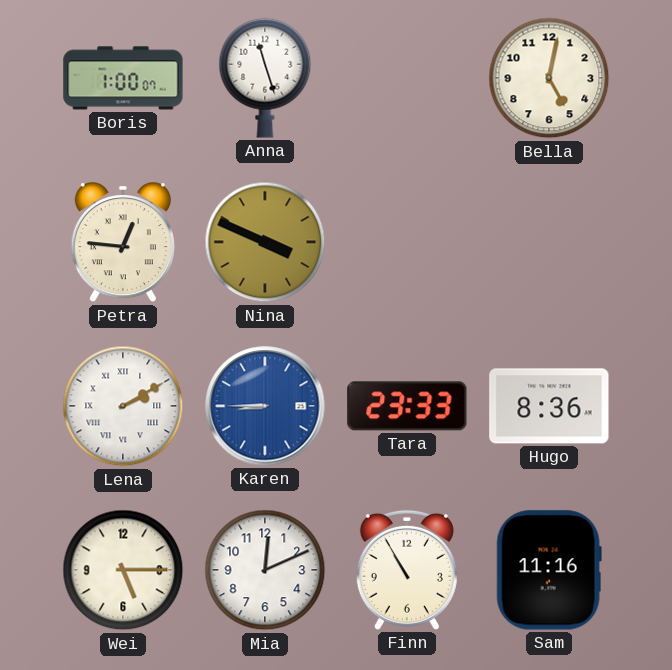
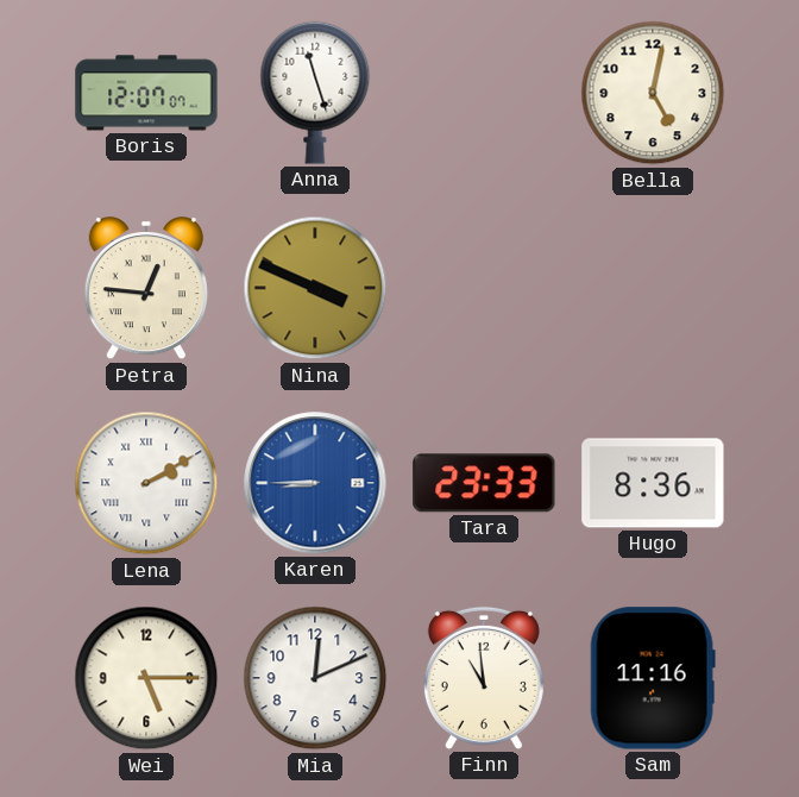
Boris: 1:00 -> 12:07 (146, 93)
Finn: 10:55 -> 10:59 (484, 678)
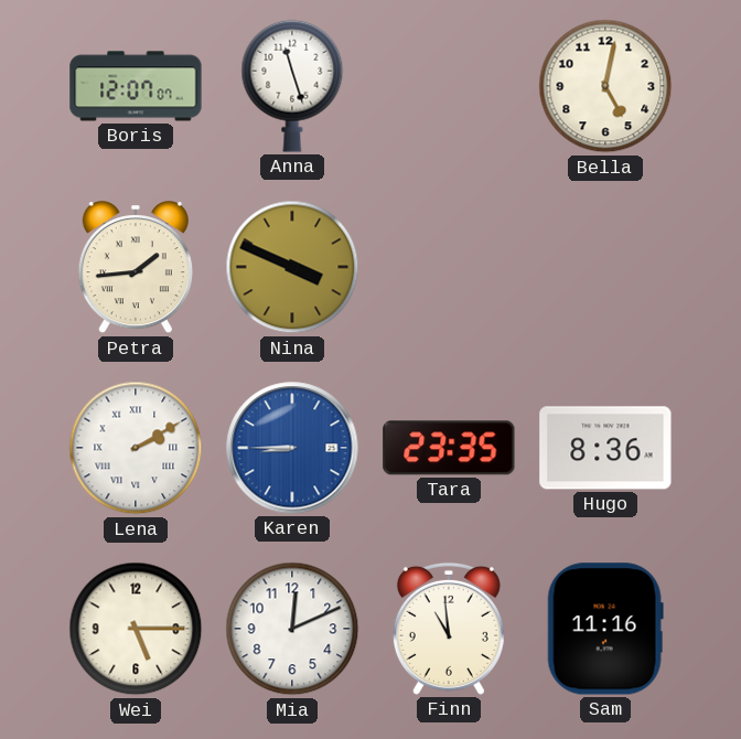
Petra: 12:46 -> 1:44 (136, 268)
Tara: 23:33 -> 23:35 (449, 448)
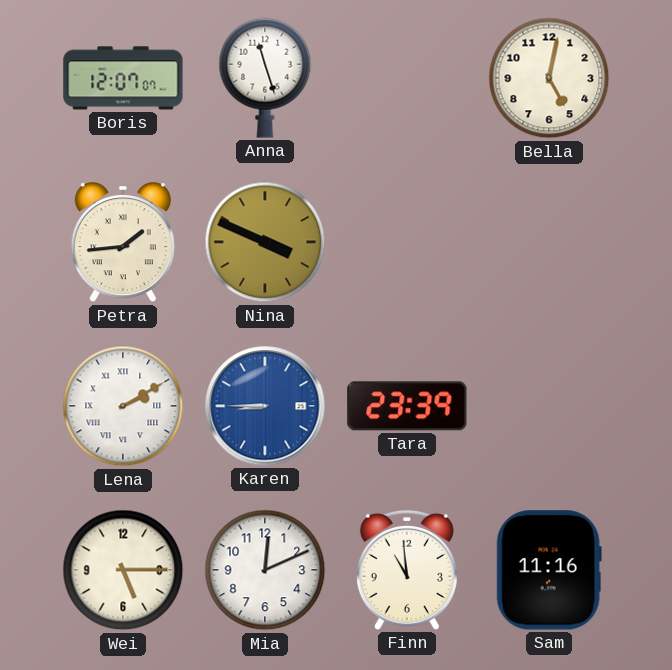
Tara: 23:35 -> 23:39 (407, 406)
Hugo: 8:36 -> none (605, 448)
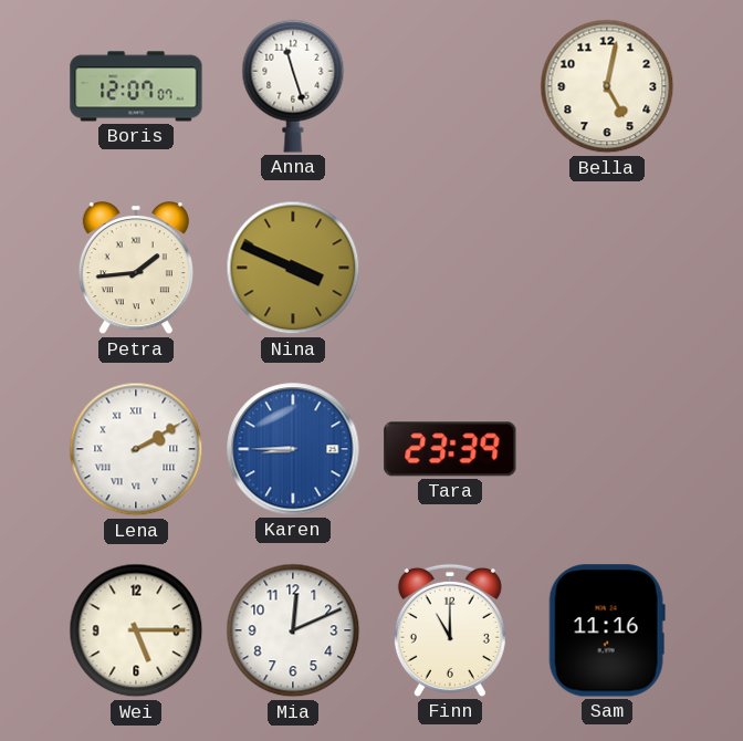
Finn: 10:59 -> 11:00 (450, 630)
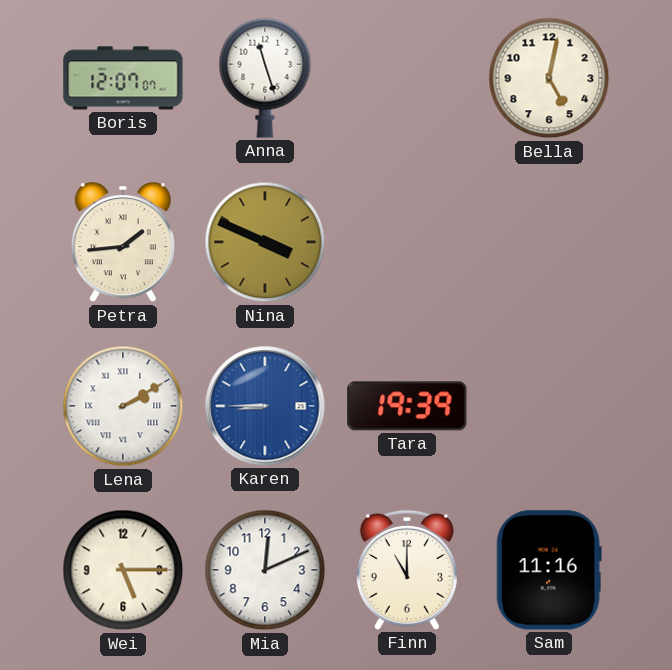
Tara: 23:39 -> 19:39 (407, 406)
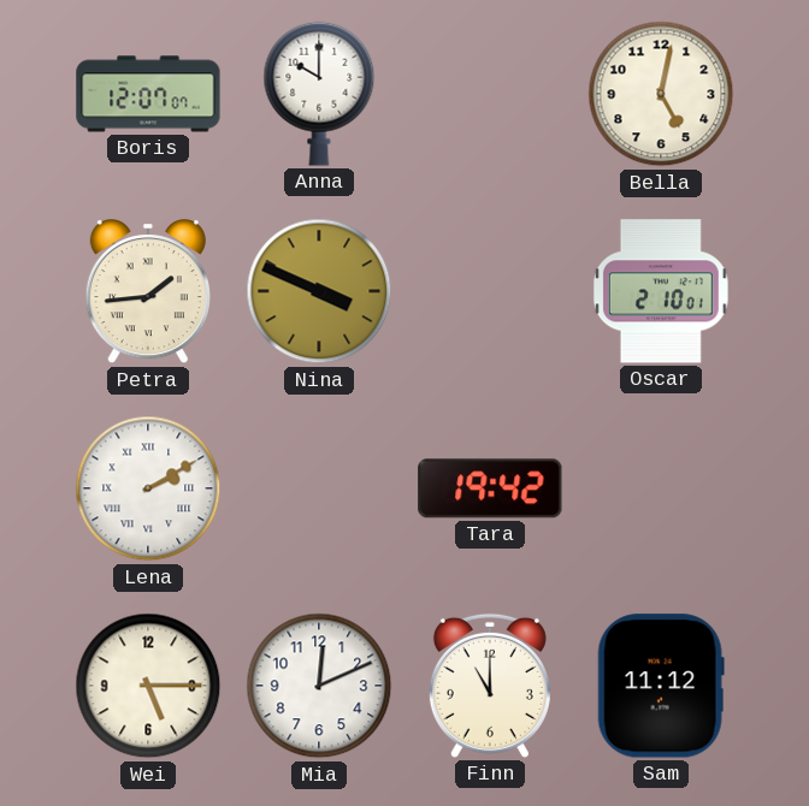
Anna: 11:27 -> 10:00 (319, 94)
Oscar: none -> 2:10 (661, 291)
Karen: 8:45 -> none (265, 406)
Tara: 19:39 -> 19:42 (490, 488)
Sam: 11:16 -> 11:12 (661, 686)
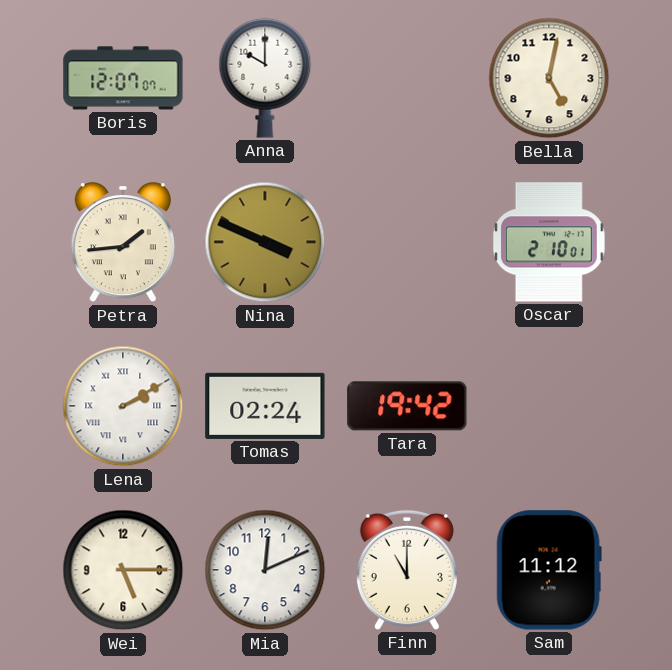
Tomas: none -> 02:24 (265, 406)
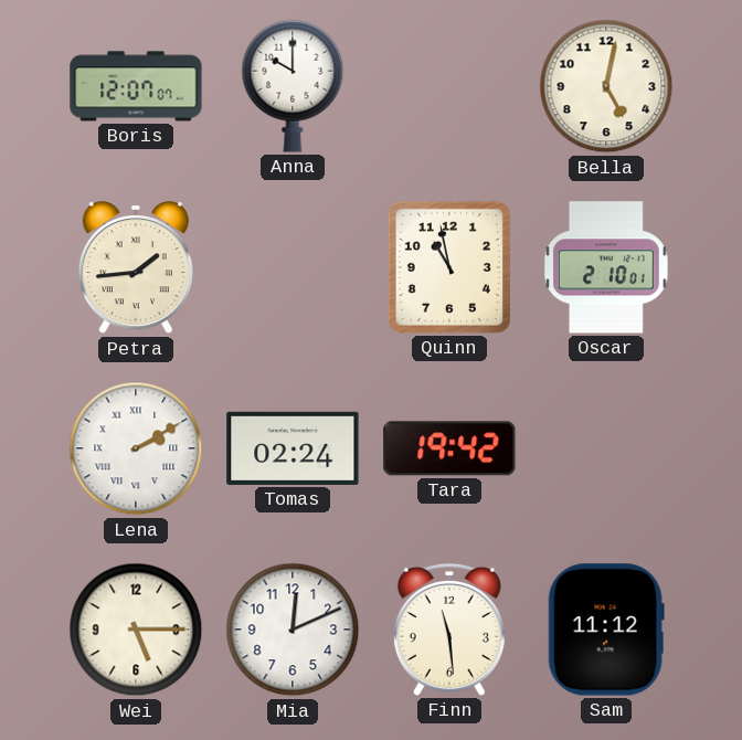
Nina: 3:49 -> none (265, 242)
Quinn: none -> 10:58 (449, 267)
Finn: 11:00 -> 11:29 (449, 630)
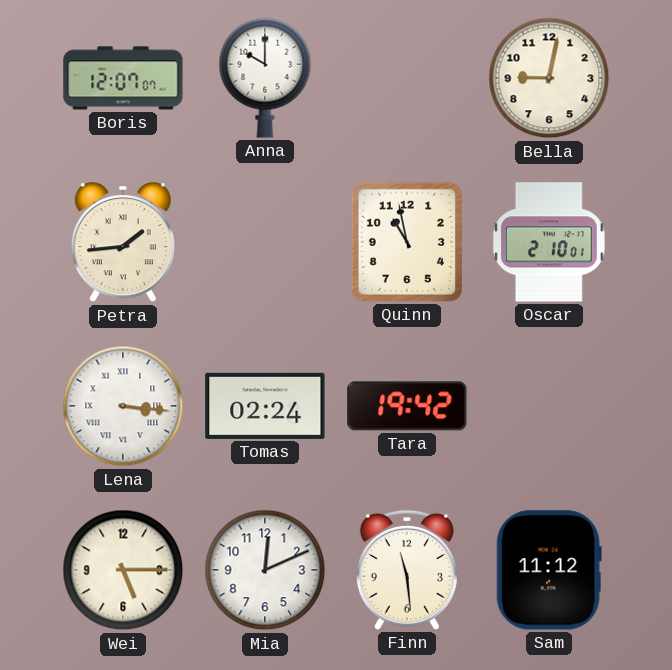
Bella: 5:02 -> 9:02 (549, 78)
Lena: 2:10 -> 3:16 (123, 406)
